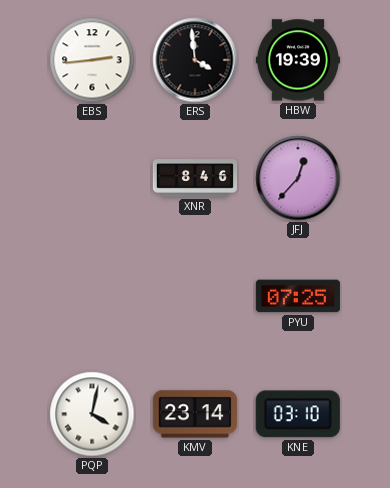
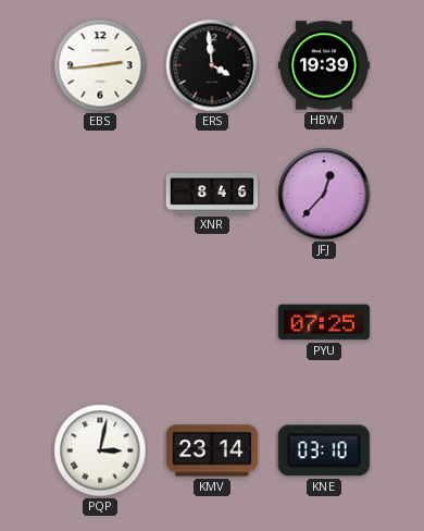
PQP: 4:02 -> 3:02 (100, 450)
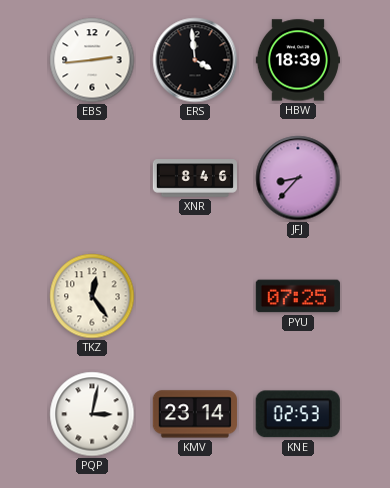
HBW: 19:39 -> 18:39 (297, 60)
JFJ: 12:37 -> 8:37 (298, 178)
TKZ: none -> 12:24 (92, 296)
KNE: 03:10 -> 02:53 (298, 414)
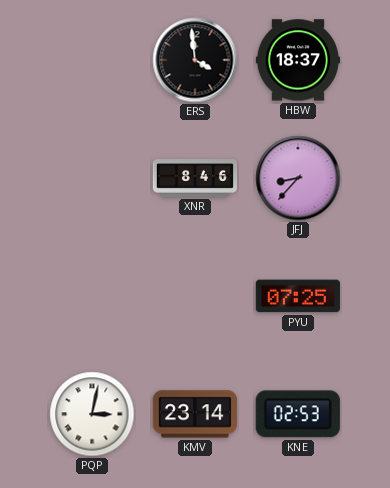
EBS: 2:44 -> none (92, 60)
HBW: 18:39 -> 18:37 (297, 60)
TKZ: 12:24 -> none (92, 296)
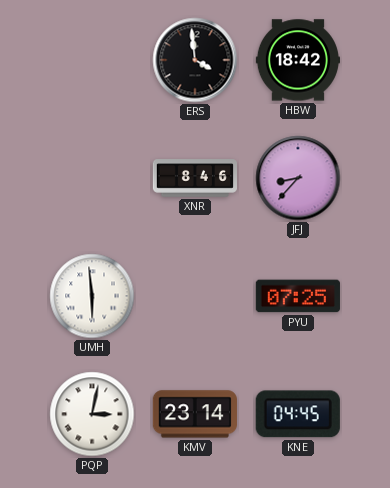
HBW: 18:37 -> 18:42 (297, 60)
UMH: none -> 5:59 (92, 296)
KNE: 02:53 -> 04:45 (298, 414)
